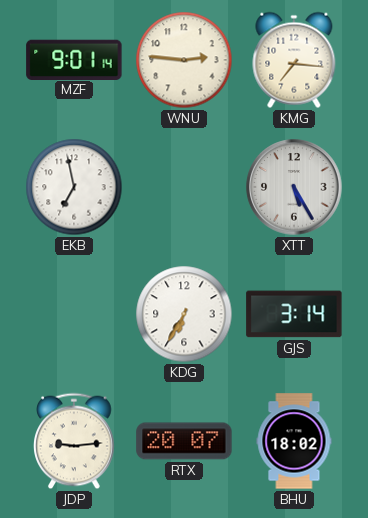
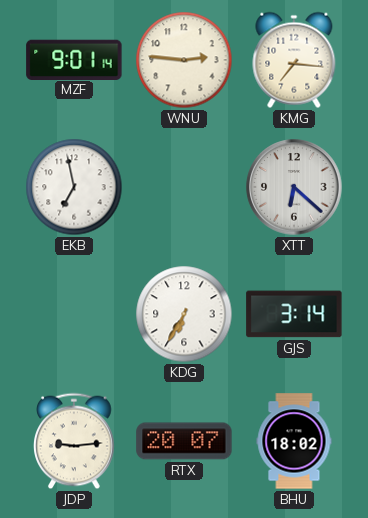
XTT: 5:25 -> 6:22 (294, 187)
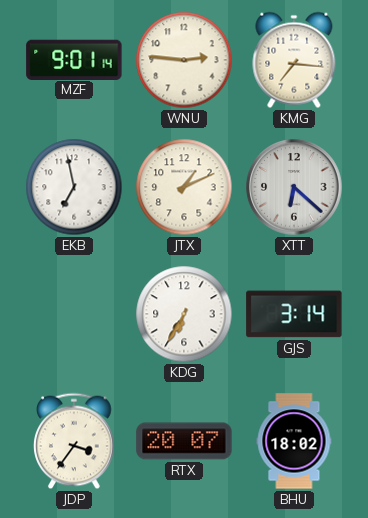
JTX: none -> 1:11 (184, 187)
JDP: 9:14 -> 3:36 (75, 441)
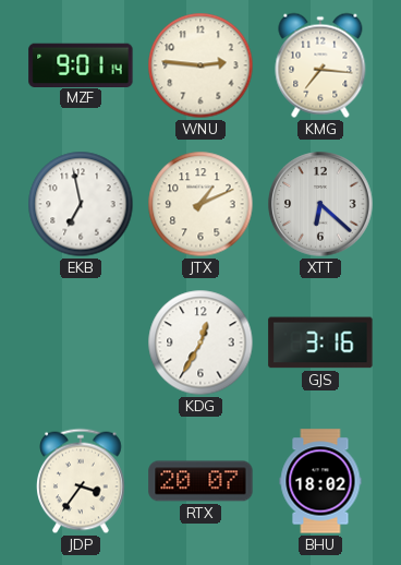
KDG: 6:35 -> 12:35 (200, 342)
GJS: 3:14 -> 3:16 (320, 342)
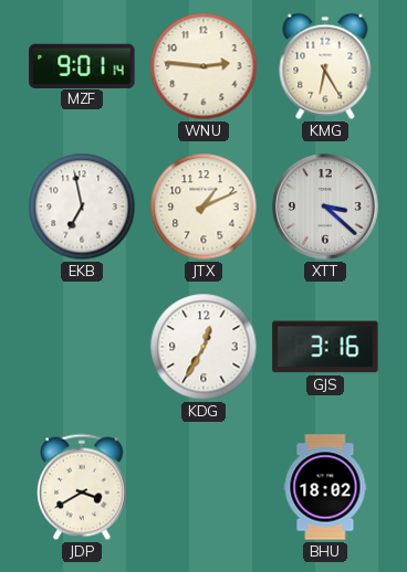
KMG: 7:16 -> 6:25 (325, 66)
XTT: 6:22 -> 3:22 (325, 206)
JDP: 3:36 -> 3:40 (83, 487)
RTX: 20:07 -> none (200, 481)
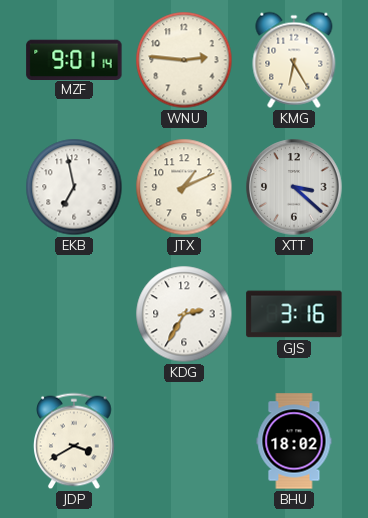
KDG: 12:35 -> 2:35 (184, 314)
